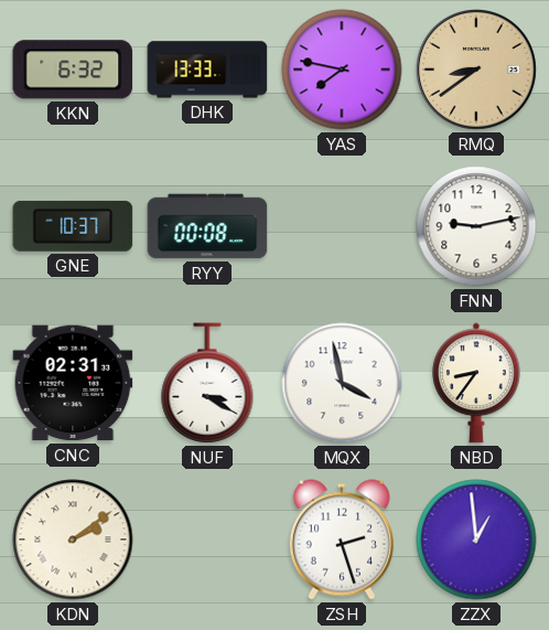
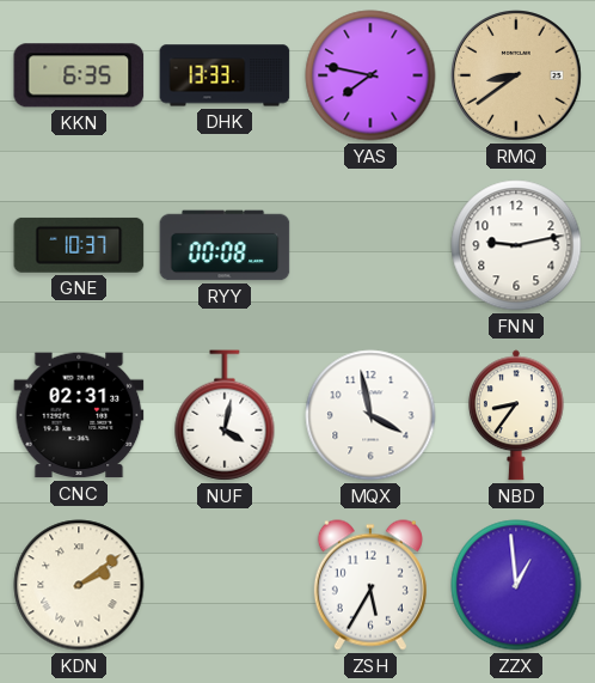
KKN: 6:32 -> 6:35 (79, 75)
NUF: 3:20 -> 4:02 (225, 415)
ZSH: 2:27 -> 5:35 (370, 585)
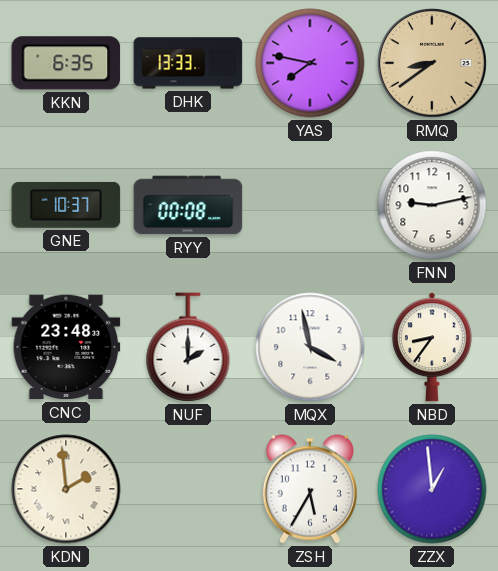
CNC: 02:31 -> 23:48 (66, 347)
NUF: 4:02 -> 2:00 (188, 347)
KDN: 2:09 -> 1:59 (66, 489)
